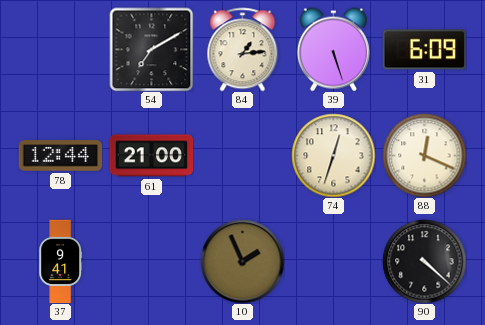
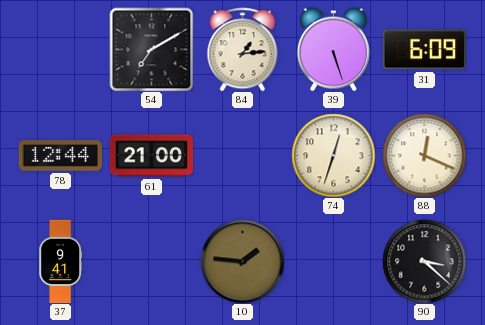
10: 1:56 -> 1:46 (242, 261)
90: 4:22 -> 3:22 (424, 261)
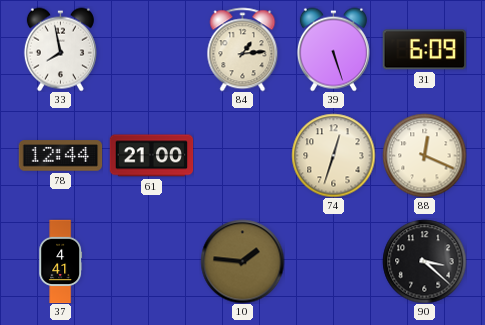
33: none -> 7:58 (60, 49)
54: 7:10 -> none (151, 49)
37: 9:41 -> 4:41 (61, 261)
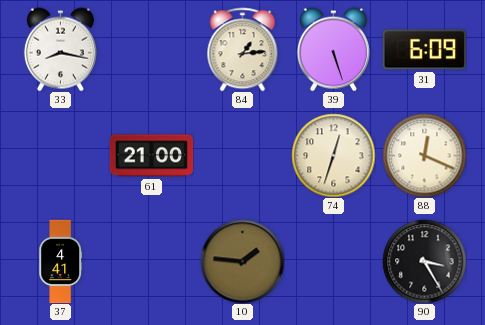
33: 7:58 -> 8:17 (60, 49)
78: 12:44 -> none (60, 156)
90: 3:22 -> 3:25 (424, 261)
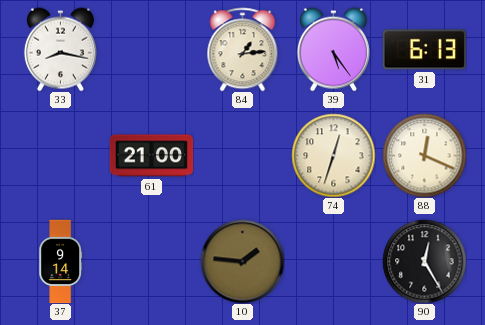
39: 5:27 -> 5:24 (333, 49)
31: 6:09 -> 6:13 (424, 50)
37: 4:41 -> 9:14 (61, 261)
90: 3:25 -> 12:25 (424, 261)
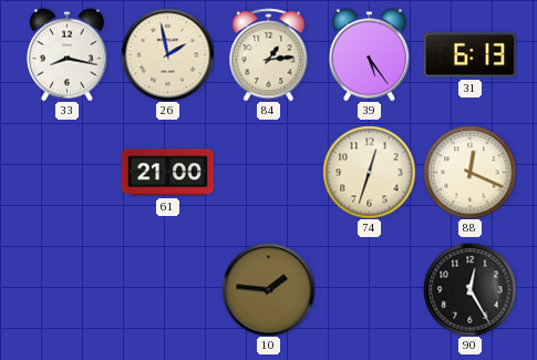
26: none -> 1:58 (167, 54)
37: 9:14 -> none (61, 261)
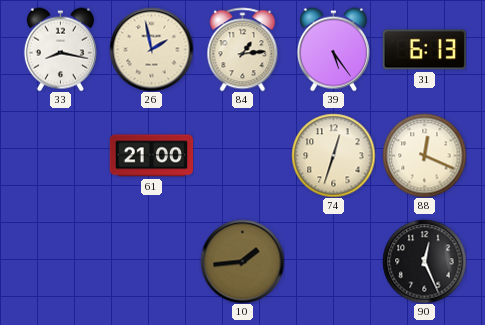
10: 1:46 -> 1:44 (242, 261)
90: 12:25 -> 12:26 (424, 261)
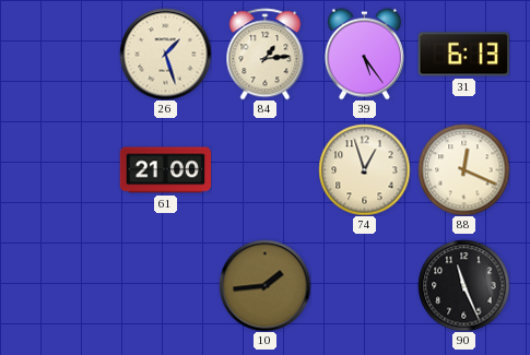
33: 8:17 -> none (60, 49)
26: 1:58 -> 1:27 (165, 54)
74: 12:33 -> 12:57 (364, 169)
90: 12:26 -> 11:26 (463, 285)
